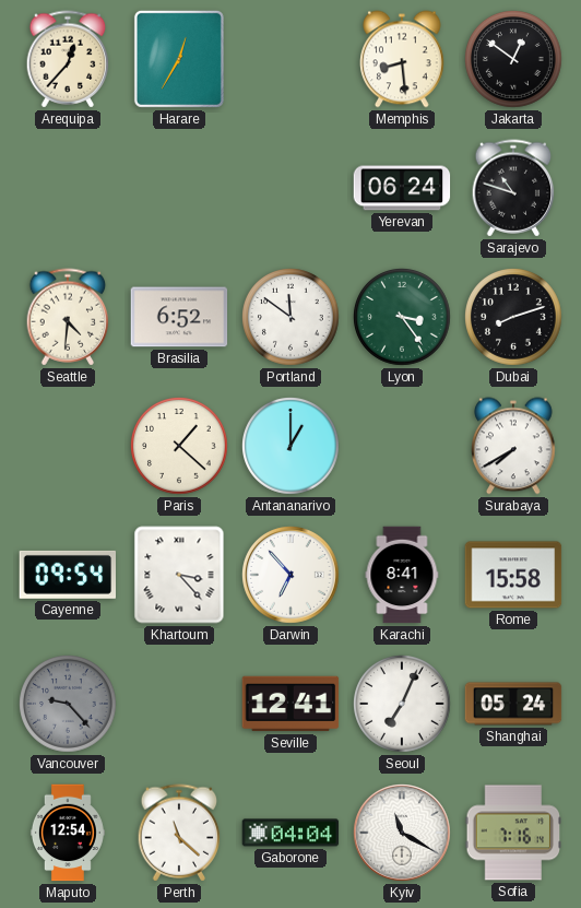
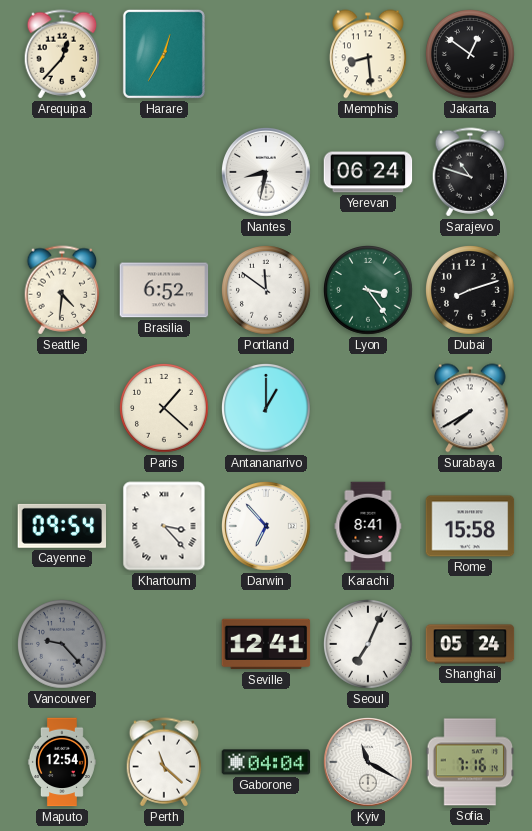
Nantes: none -> 8:32 (267, 173)
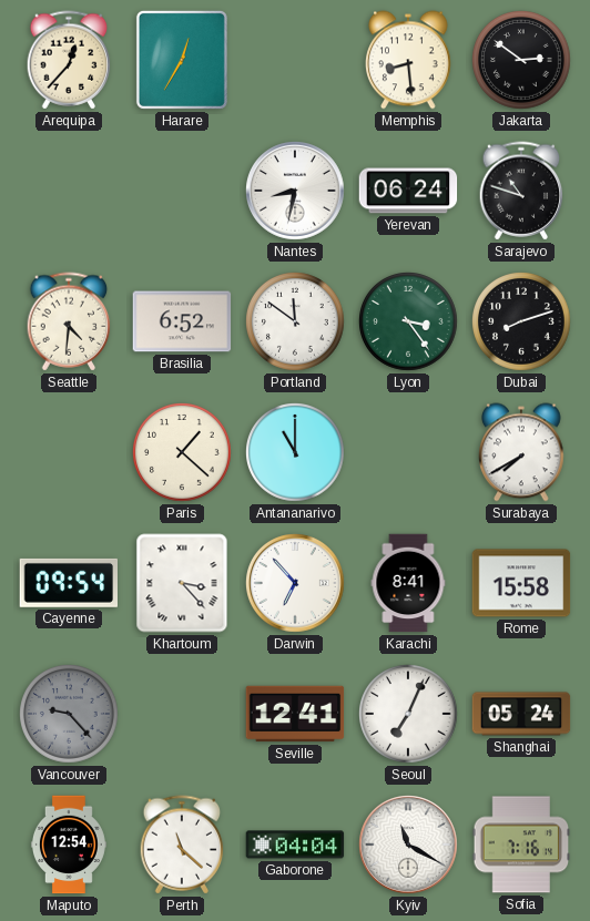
Jakarta: 12:51 -> 2:51 (522, 61)
Antananarivo: 1:00 -> 11:00 (296, 453)
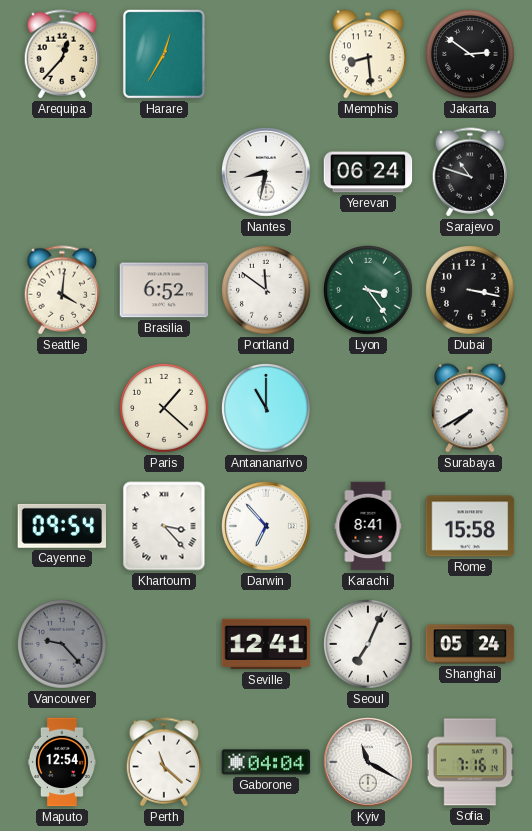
Seattle: 4:31 -> 4:01 (62, 290)
Dubai: 8:12 -> 3:17 (471, 291)
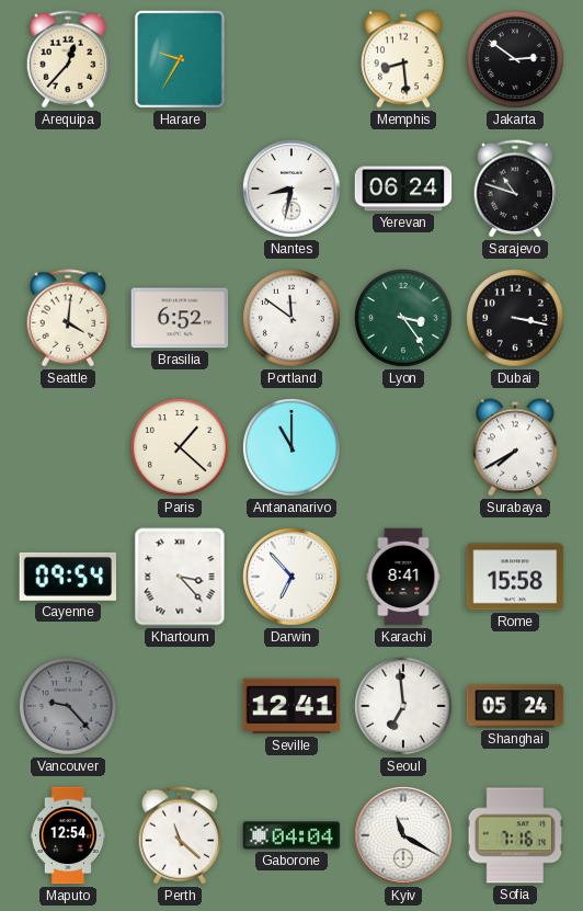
Harare: 12:35 -> 9:35 (180, 59)
Seoul: 7:04 -> 6:59 (404, 707)
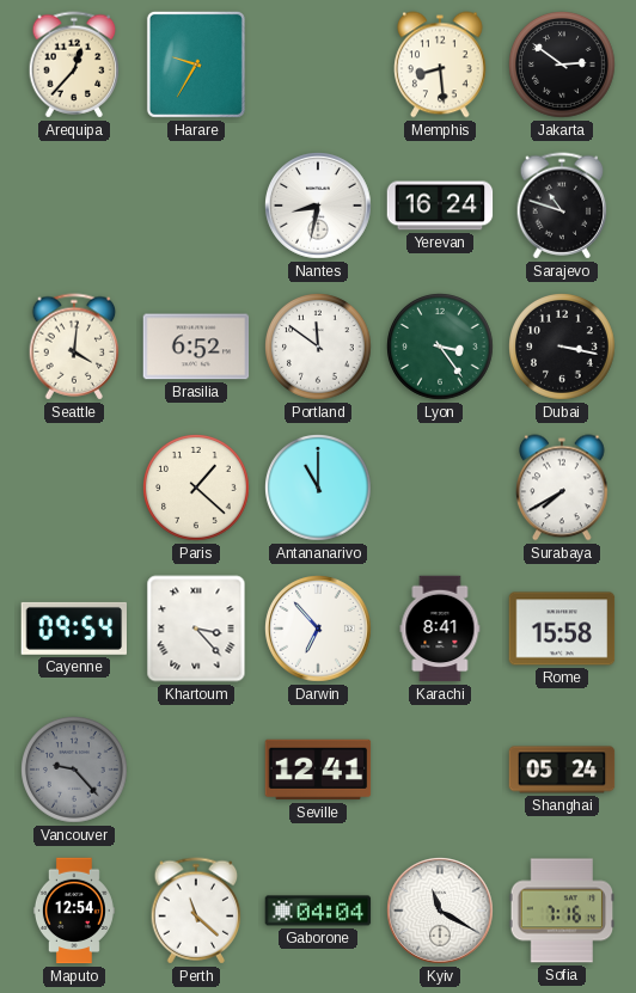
Yerevan: 06:24 -> 16:24 (440, 206)
Seoul: 6:59 -> none (404, 707)
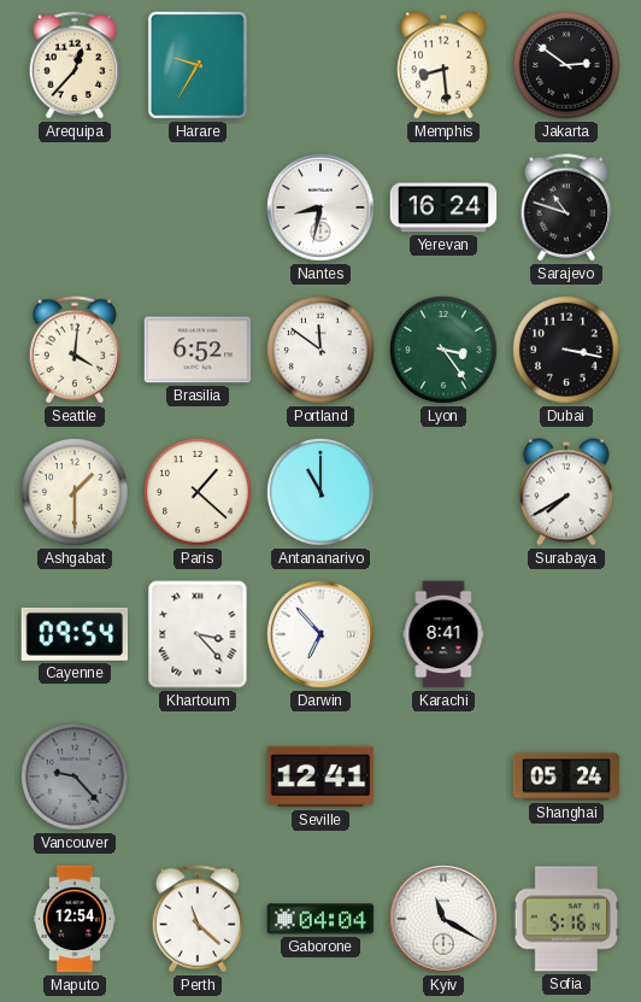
Ashgabat: none -> 1:30 (76, 493)
Rome: 15:58 -> none (562, 629)
Sofia: 7:16 -> 5:16 (566, 919)
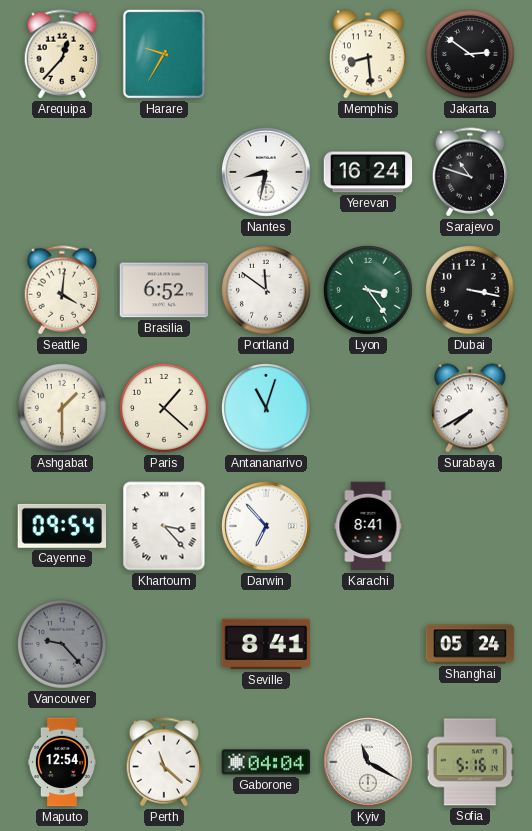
Antananarivo: 11:00 -> 11:03 (267, 409)
Seville: 12:41 -> 8:41 (266, 644)
